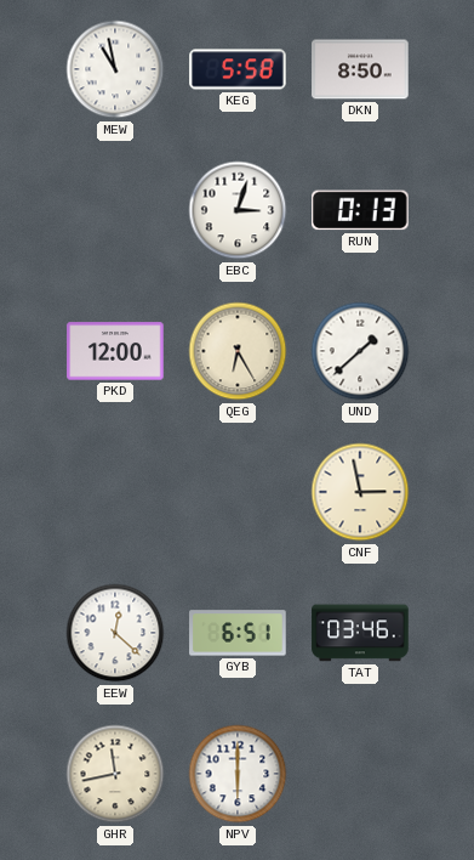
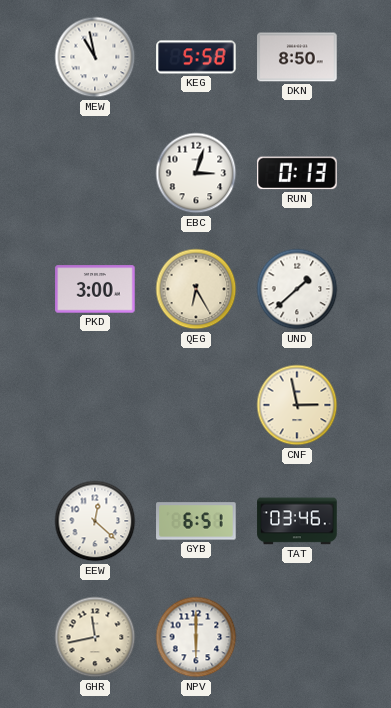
PKD: 12:00 -> 3:00 (95, 289)
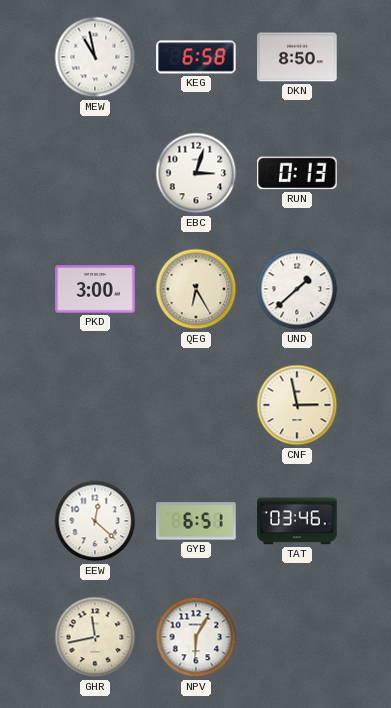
KEG: 5:58 -> 6:58 (196, 57)
NPV: 6:00 -> 6:05 (196, 637)
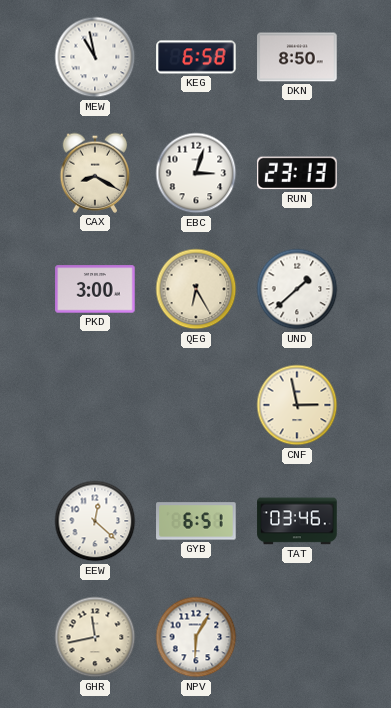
CAX: none -> 8:20 (95, 173)
RUN: 0:13 -> 23:13 (298, 173)
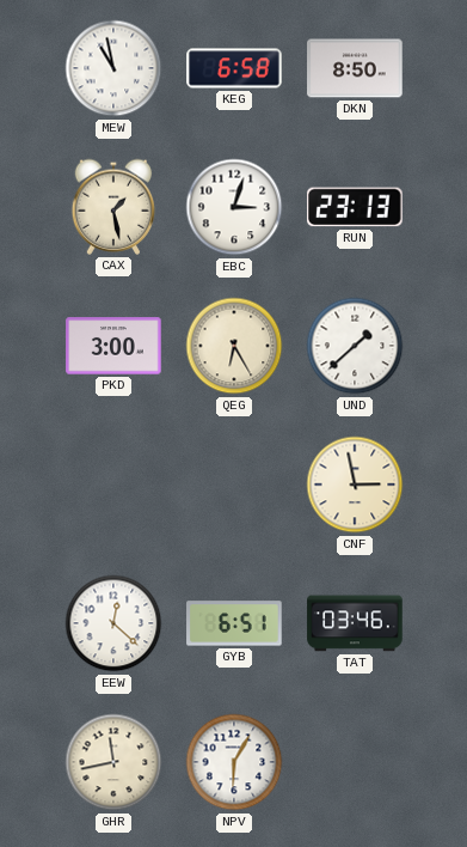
CAX: 8:20 -> 1:28 (113, 207)
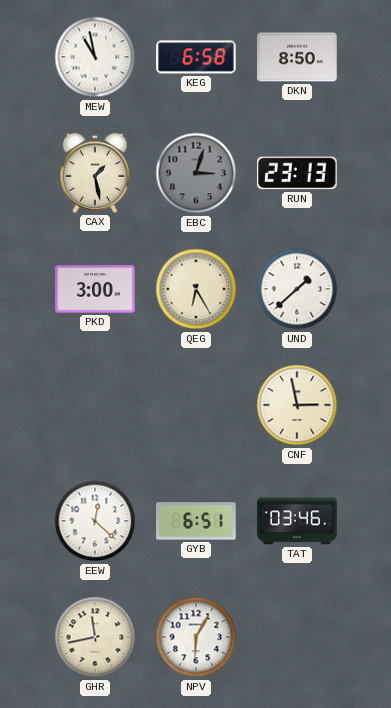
EBC dial: white -> grey (196, 173)
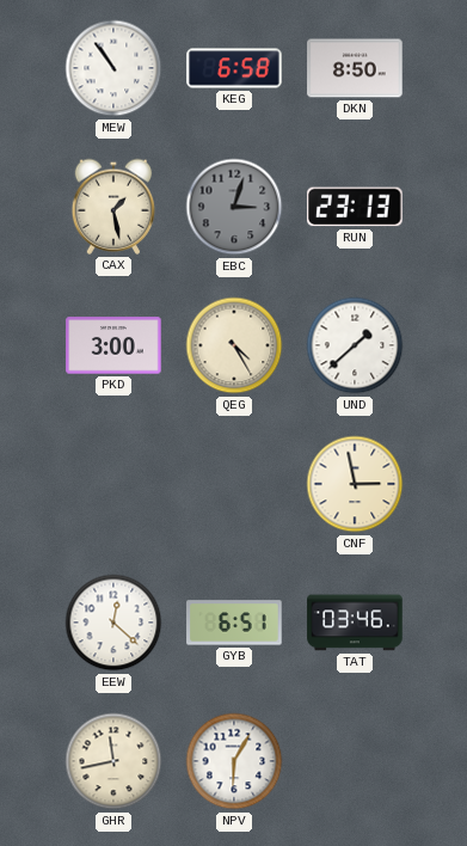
MEW: 10:58 -> 10:54 (113, 68)
QEG: 6:25 -> 4:25 (234, 345)
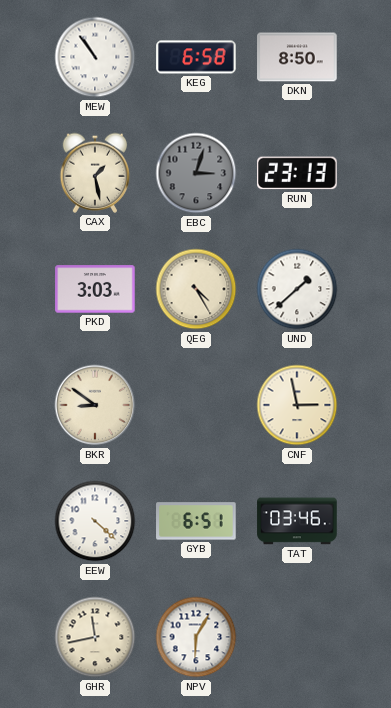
PKD: 3:00 -> 3:03 (95, 289)
BKR: none -> 8:51 (95, 405)
EEW: 12:22 -> 4:22 (95, 521)
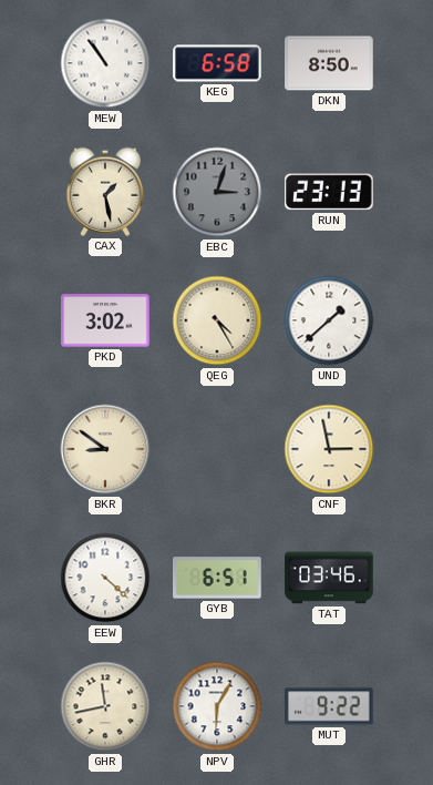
PKD: 3:03 -> 3:02 (105, 320)
MUT: none -> 9:22 (329, 706)
